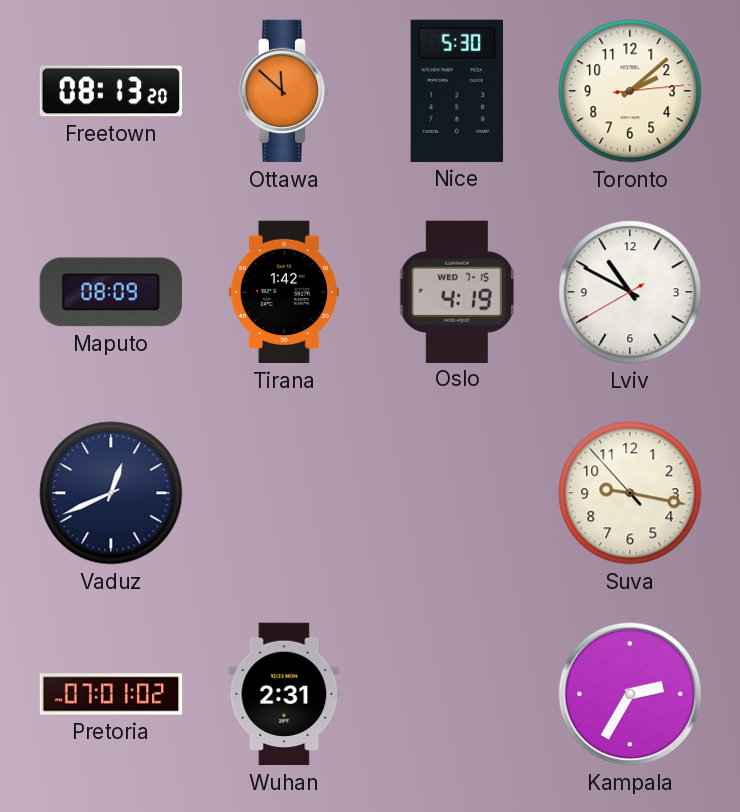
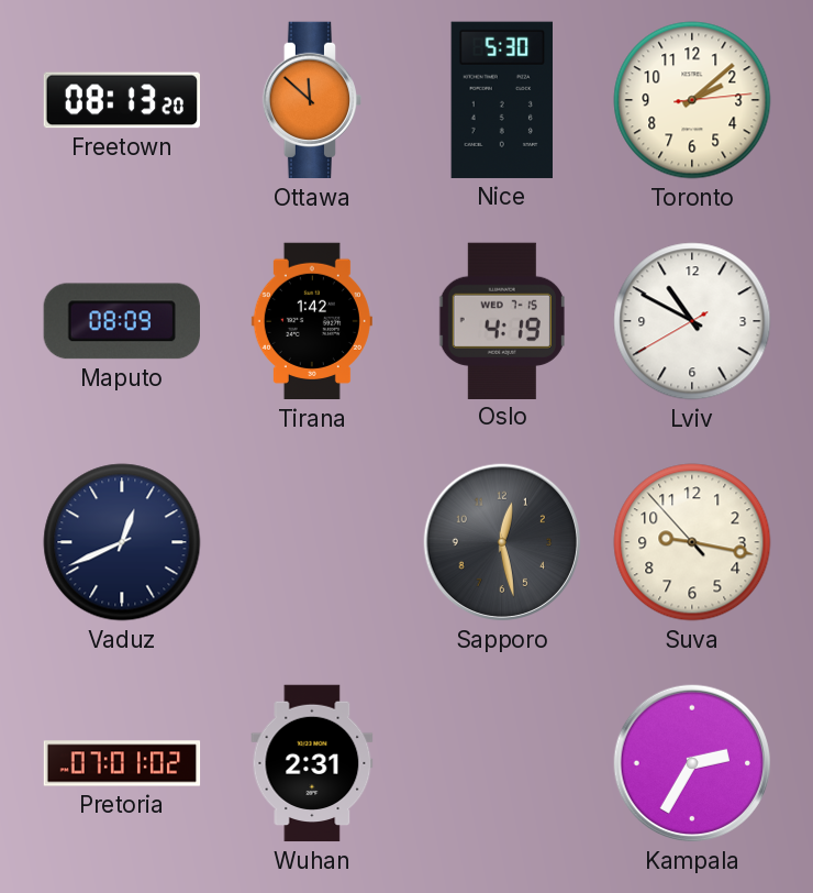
Sapporo: none -> 12:28 (502, 542)
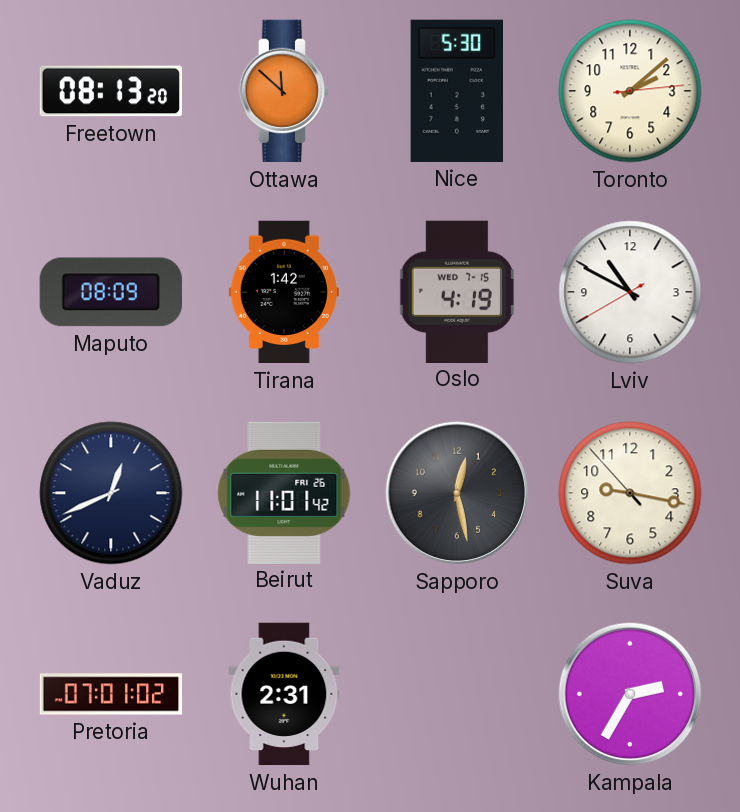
Beirut: none -> 11:01 (284, 492)
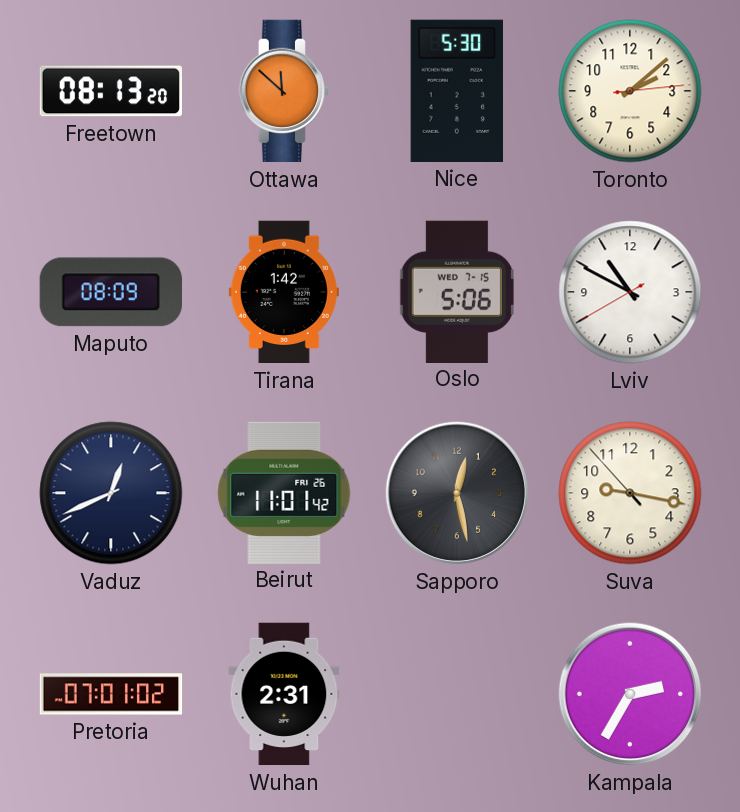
Oslo: 4:19 -> 5:06 (457, 291)
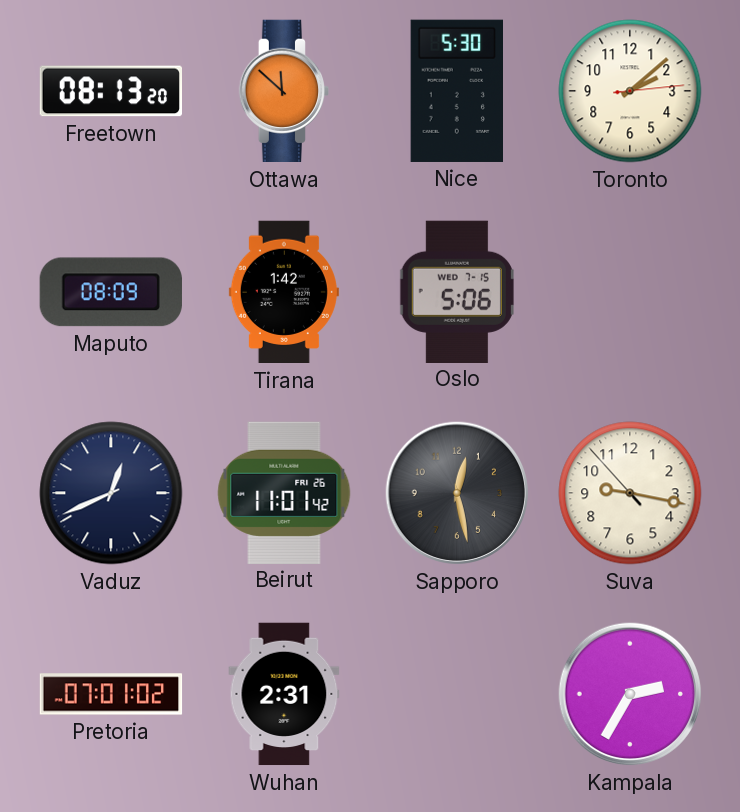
Lviv: 10:49 -> none (630, 292)
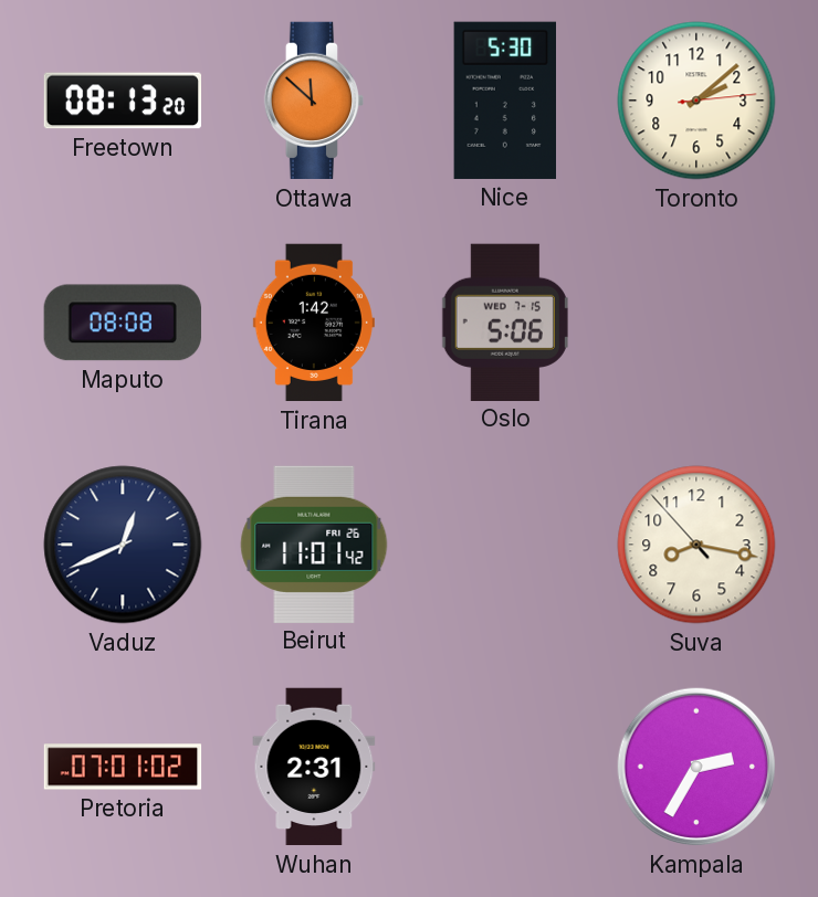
Maputo: 08:09 -> 08:08 (123, 323)
Sapporo: 12:28 -> none (457, 493)
Suva: 9:16 -> 8:16 (696, 545)
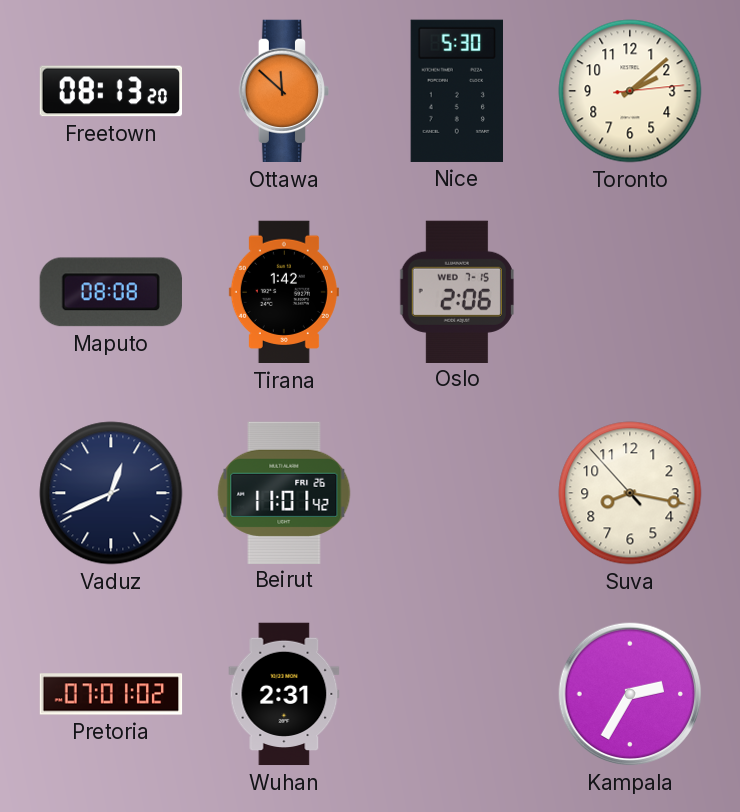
Oslo: 5:06 -> 2:06 (457, 291)
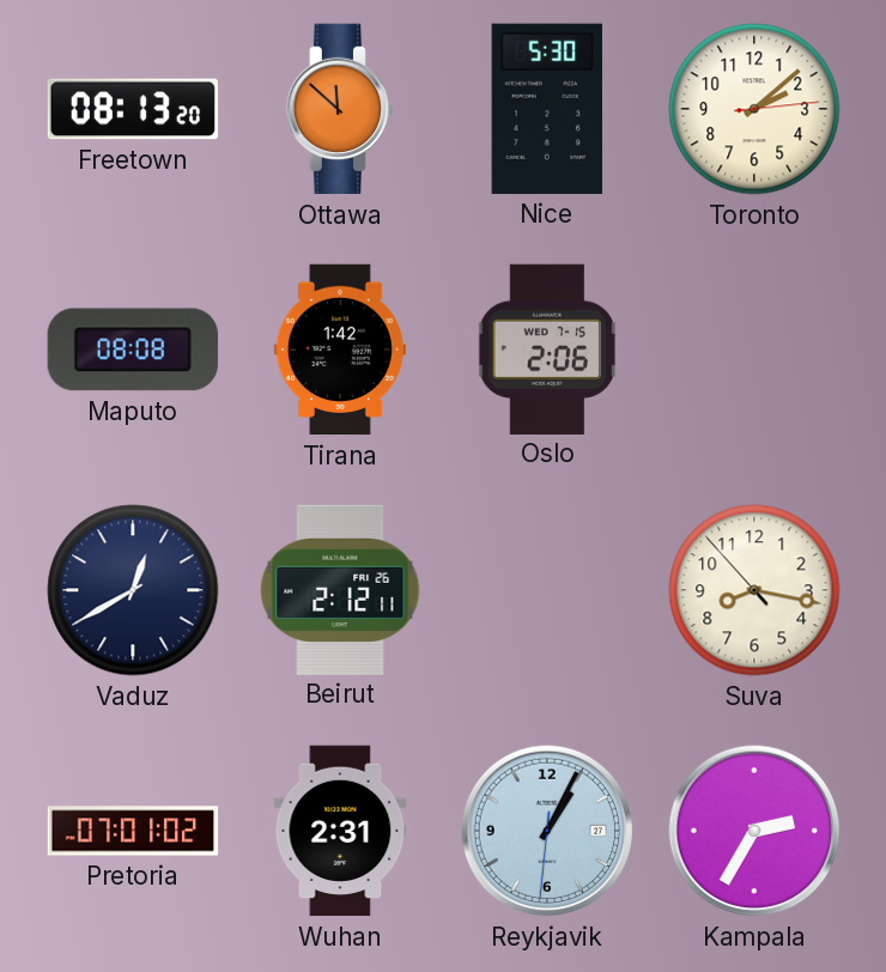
Vaduz: 12:41 -> 12:40 (133, 590)
Beirut: 11:01 -> 2:12 (340, 589)
Reykjavik: none -> 1:04 (547, 831)
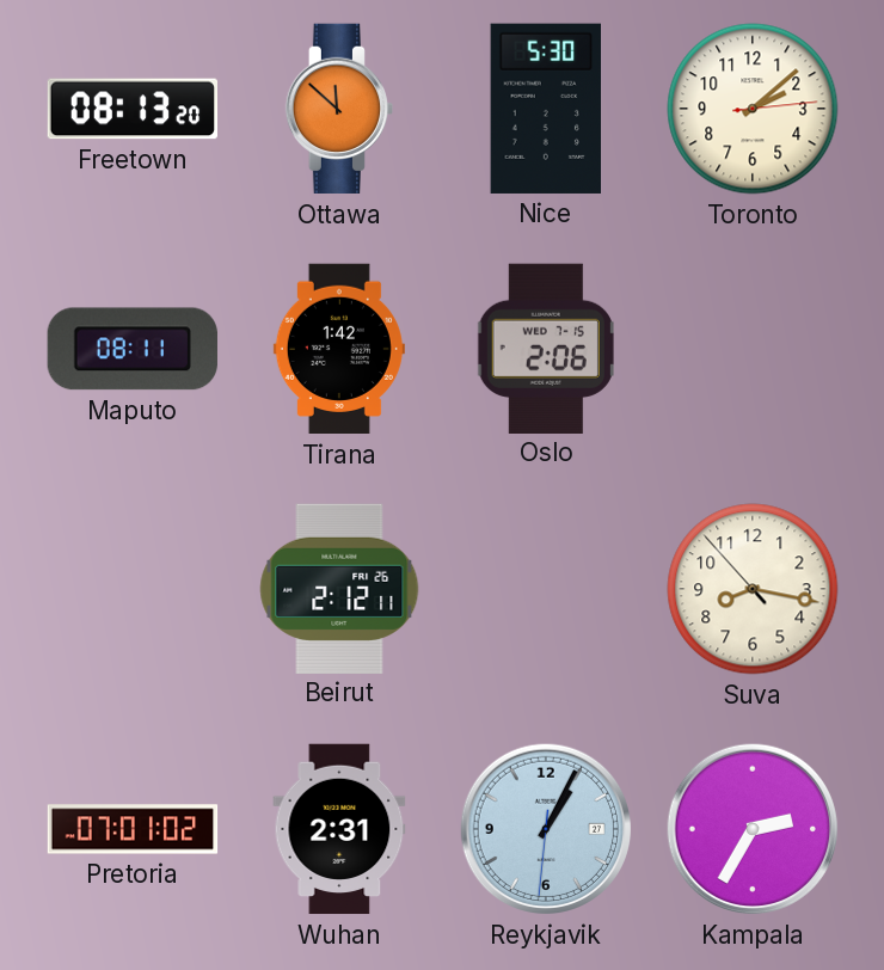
Maputo: 08:08 -> 08:11 (133, 349)
Vaduz: 12:40 -> none (133, 590)
